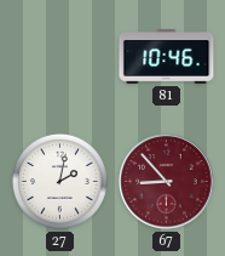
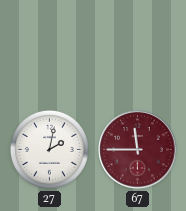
81: 10:46 -> none (167, 57)
67: 8:53 -> 11:45 (138, 150)
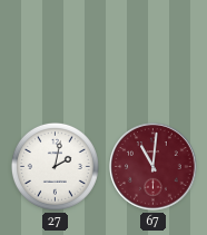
67: 11:45 -> 11:01 (154, 167)
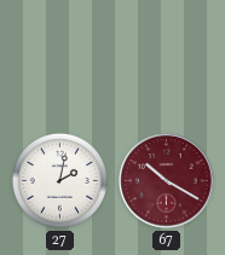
67: 11:01 -> 10:20 (167, 181)
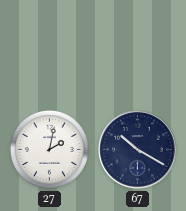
67 dial: burgundy -> navy (138, 150)
